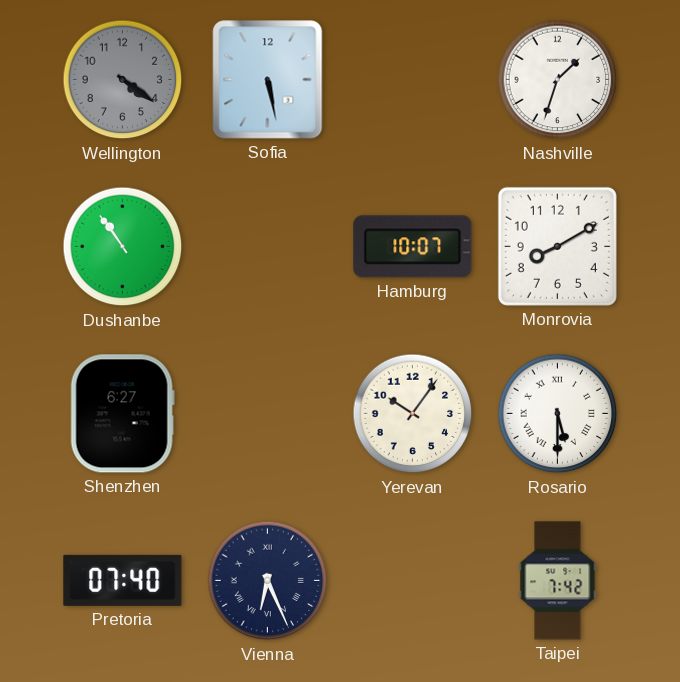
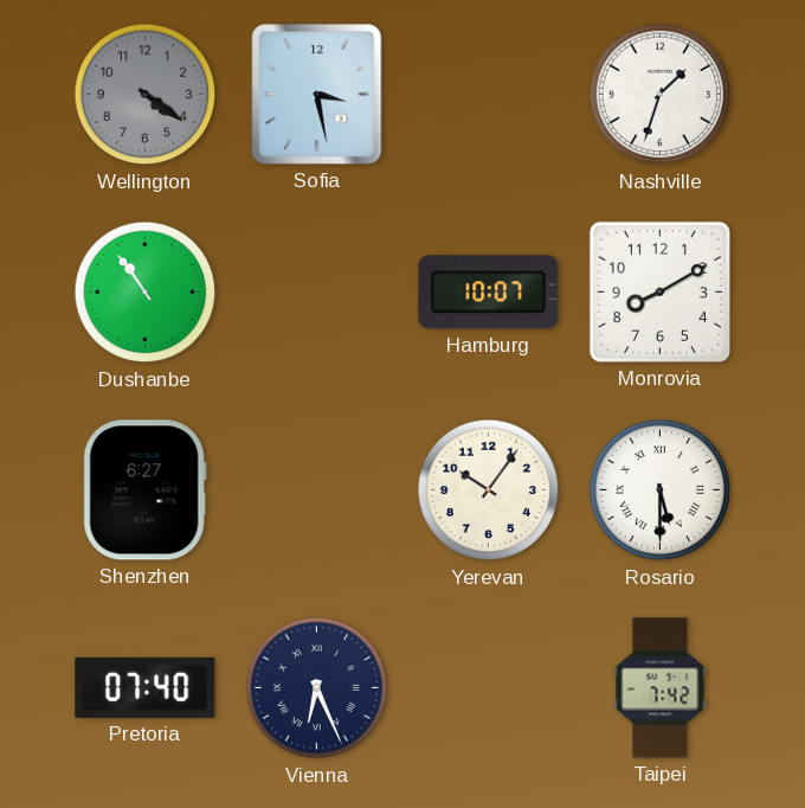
Sofia: 5:28 -> 3:28 (317, 95)
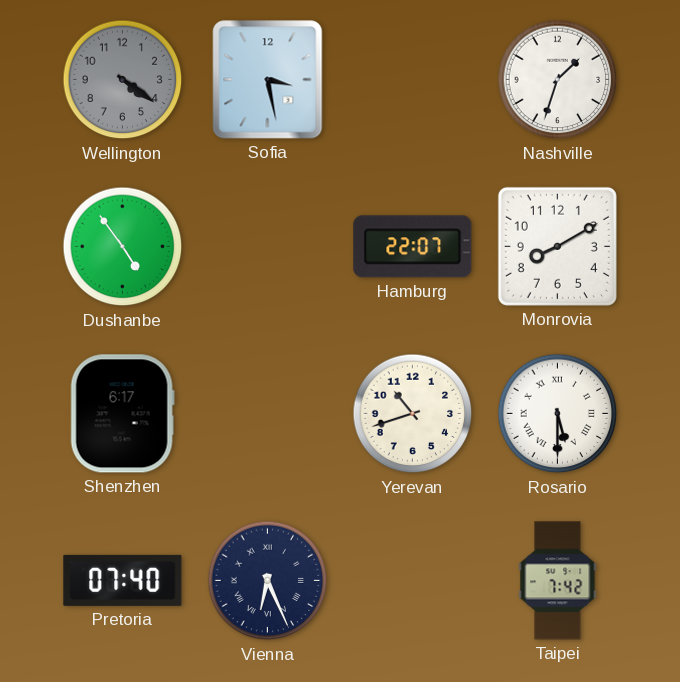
Dushanbe: 10:54 -> 4:54 (123, 247)
Hamburg: 10:07 -> 22:07 (413, 247)
Shenzhen: 6:27 -> 6:17 (122, 414)
Yerevan: 10:06 -> 10:42 (413, 414)
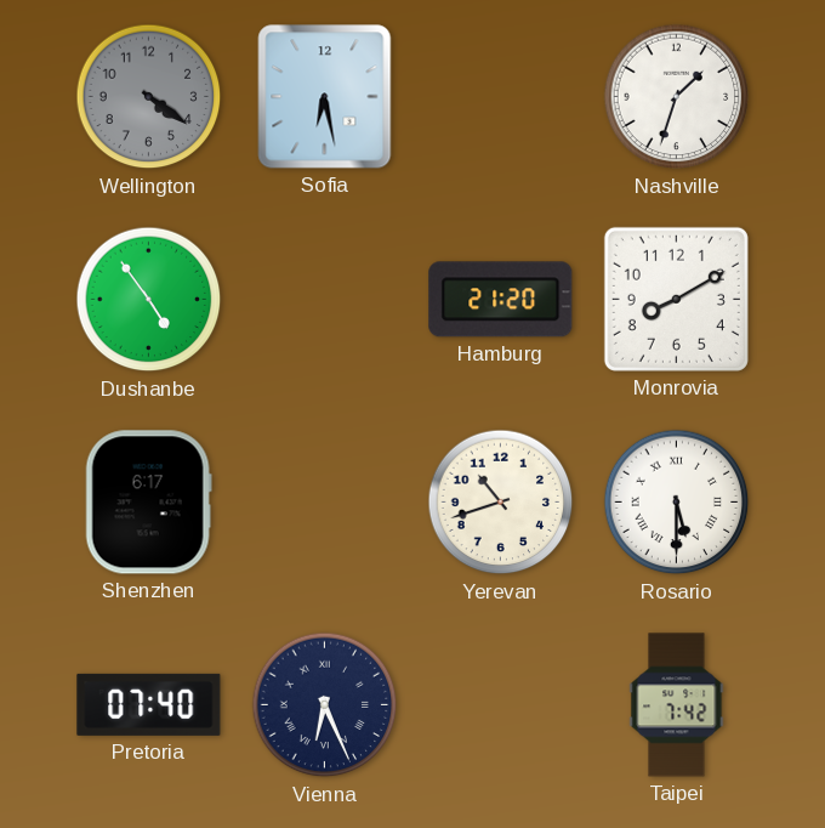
Sofia: 3:28 -> 6:28 (325, 97)
Hamburg: 22:07 -> 21:20 (501, 300)
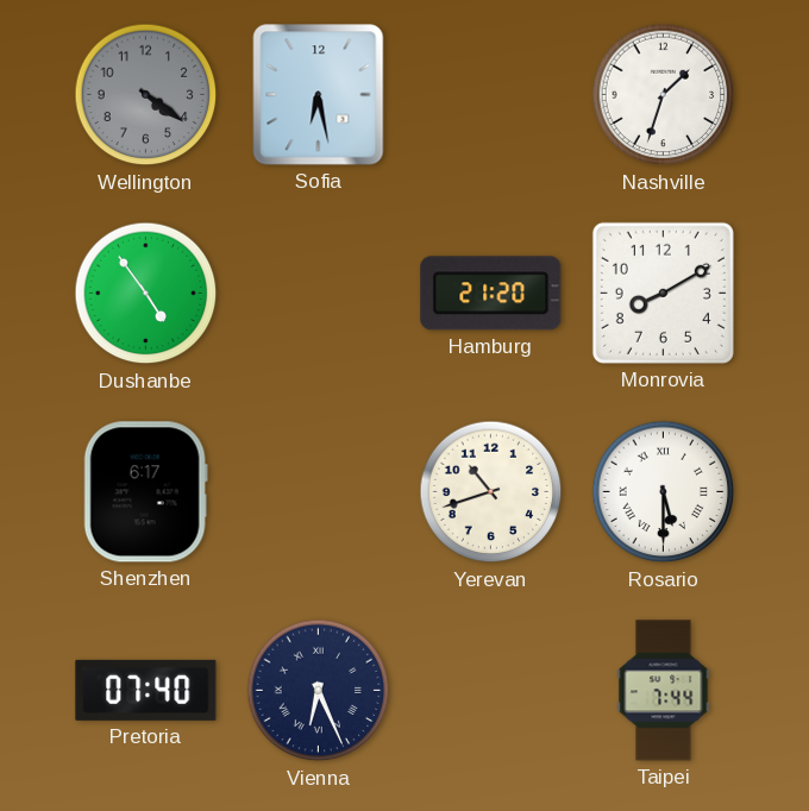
Taipei: 7:42 -> 7:44 (664, 691)
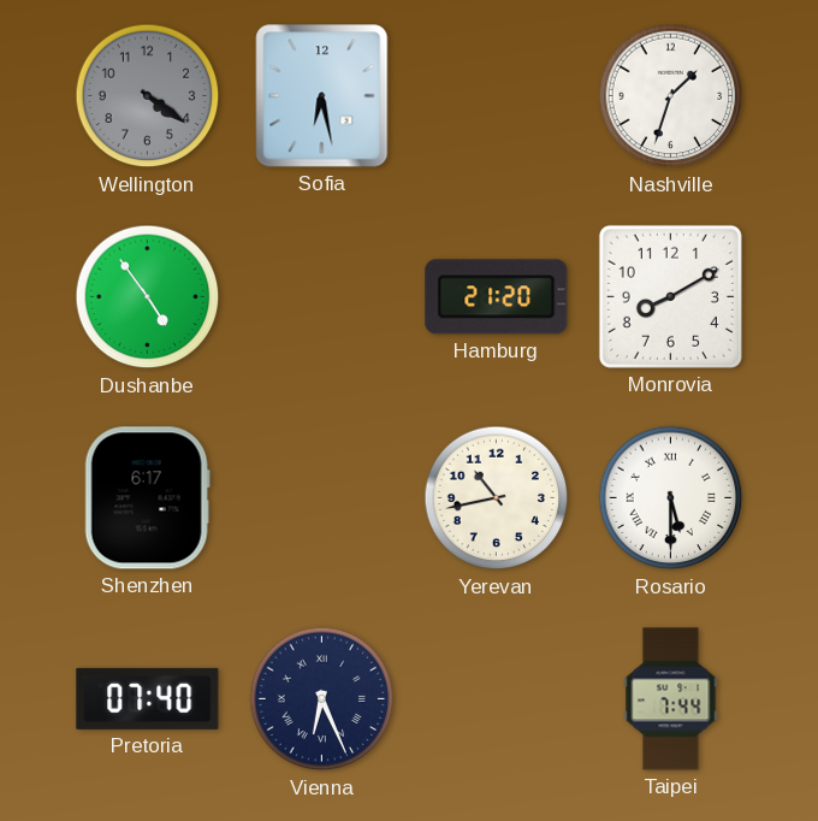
Yerevan: 10:42 -> 10:43 (497, 498)
